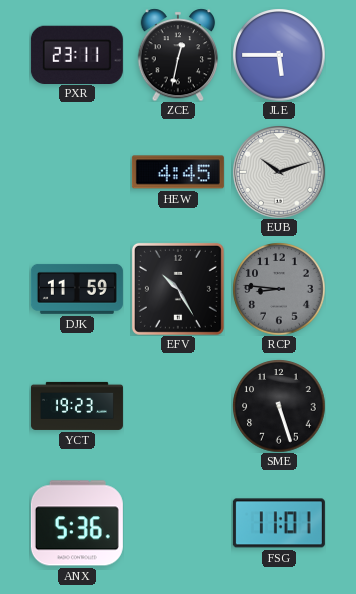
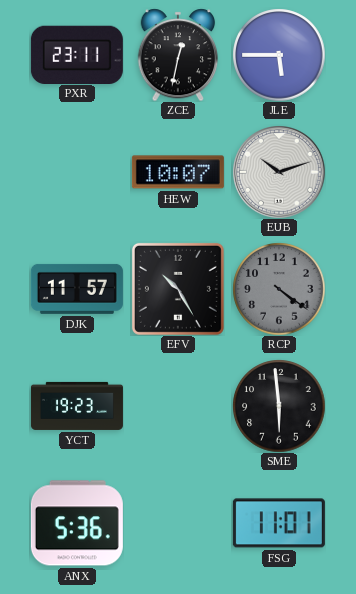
HEW: 4:45 -> 10:07 (178, 172)
DJK: 11:59 -> 11:57 (77, 289)
RCP: 8:46 -> 4:21 (279, 289)
SME: 5:27 -> 5:59 (279, 406)
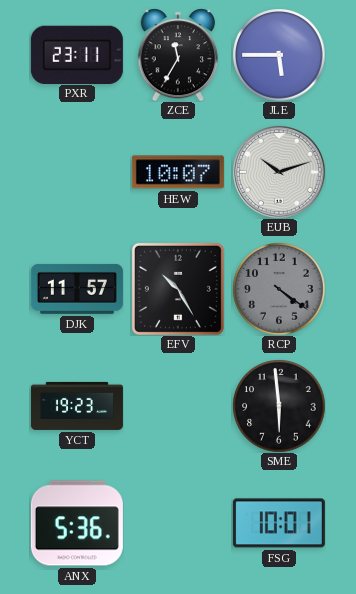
ZCE: 12:32 -> 11:35 (178, 55)
FSG: 11:01 -> 10:01 (279, 523)
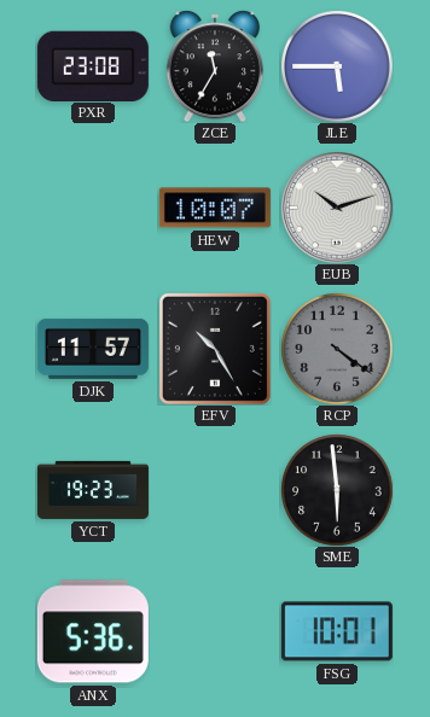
PXR: 23:11 -> 23:08 (93, 65)
